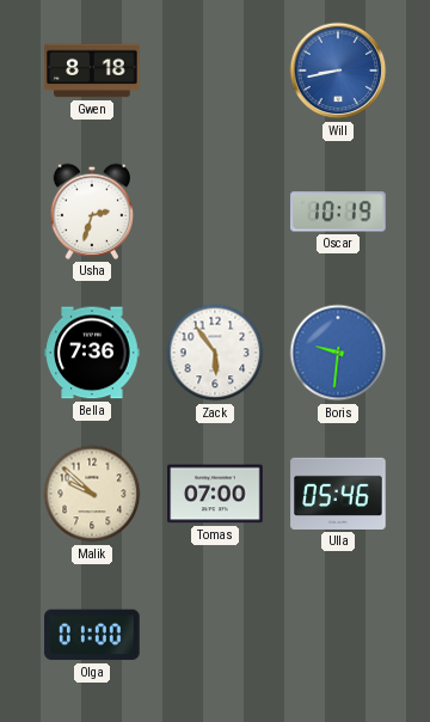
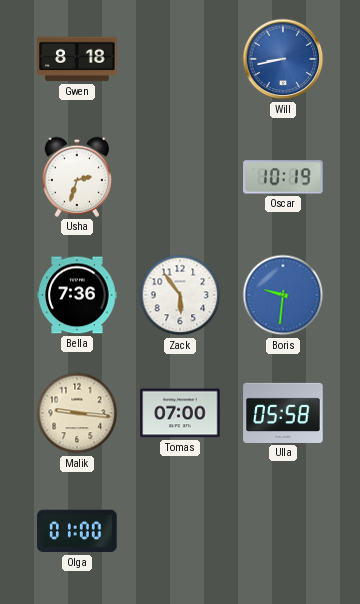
Malik: 9:52 -> 9:16 (77, 413)
Ulla: 05:46 -> 05:58 (283, 413)
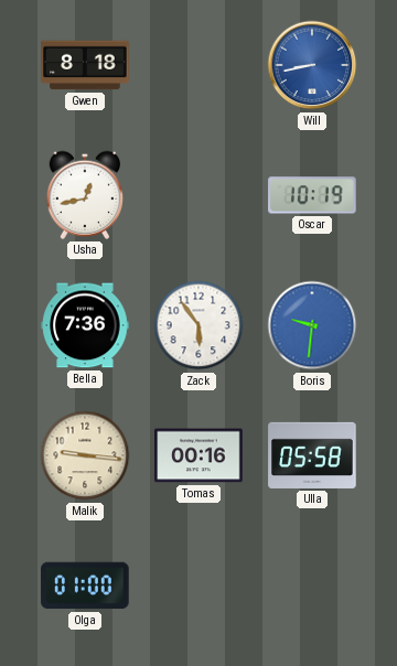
Usha: 2:33 -> 12:43 (84, 195)
Tomas: 07:00 -> 00:16 (198, 455)
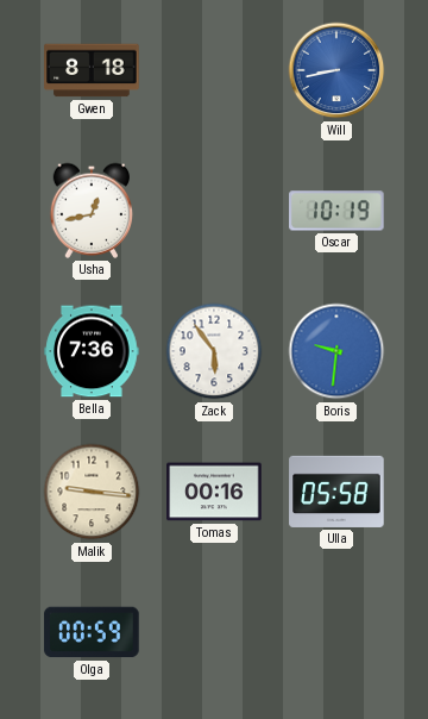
Olga: 01:00 -> 00:59 (92, 632)
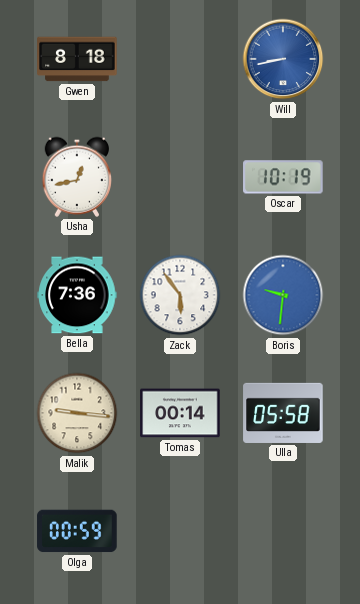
Tomas: 00:16 -> 00:14 (180, 413)
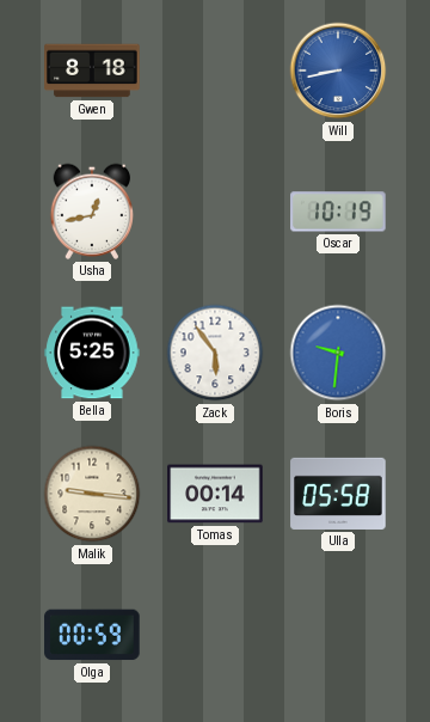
Bella: 7:36 -> 5:25 (92, 353)
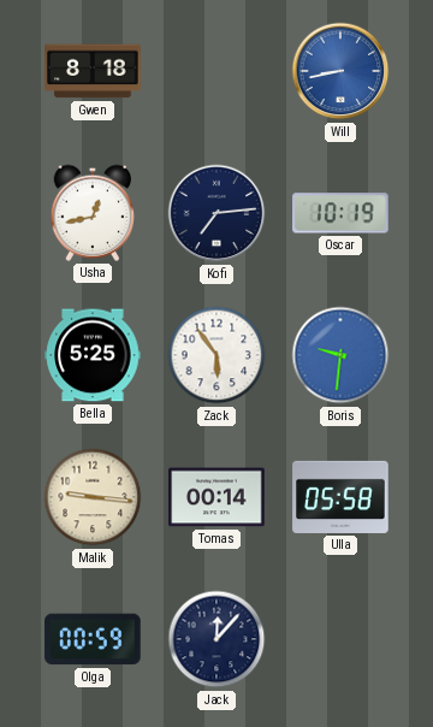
Kofi: none -> 7:14 (216, 213)
Jack: none -> 12:07 (216, 639)
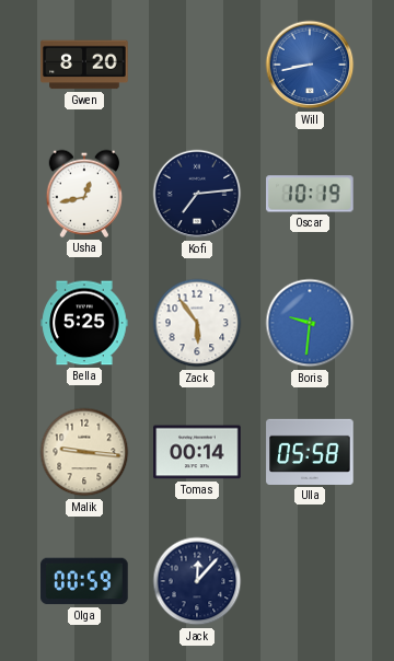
Gwen: 8:18 -> 8:20 (84, 65)
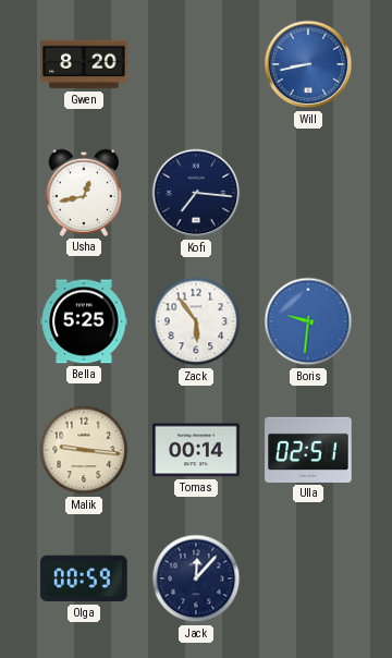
Kofi: 7:14 -> 7:16 (196, 193)
Oscar: 10:19 -> none (310, 194)
Ulla: 05:58 -> 02:51 (308, 450)
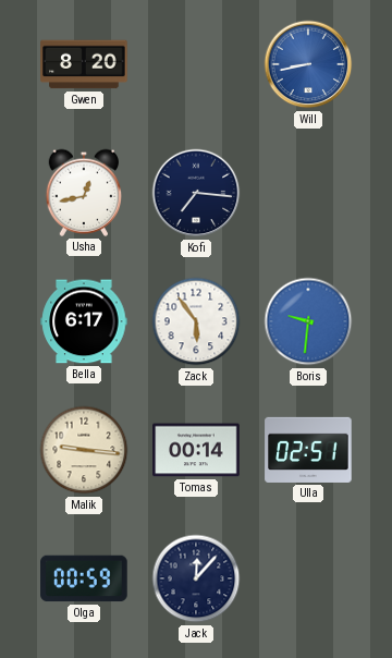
Bella: 5:25 -> 6:17 (84, 321)
